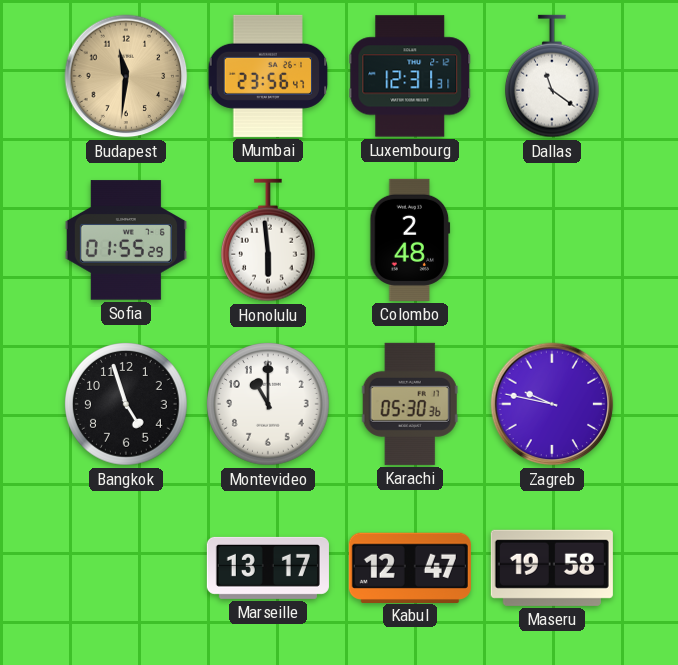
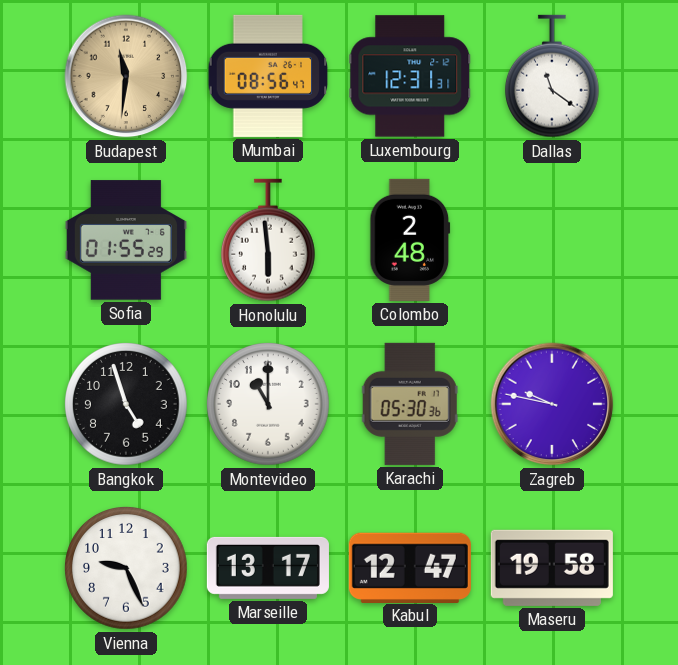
Mumbai: 23:56 -> 08:56 (268, 76)
Vienna: none -> 9:26 (127, 569)
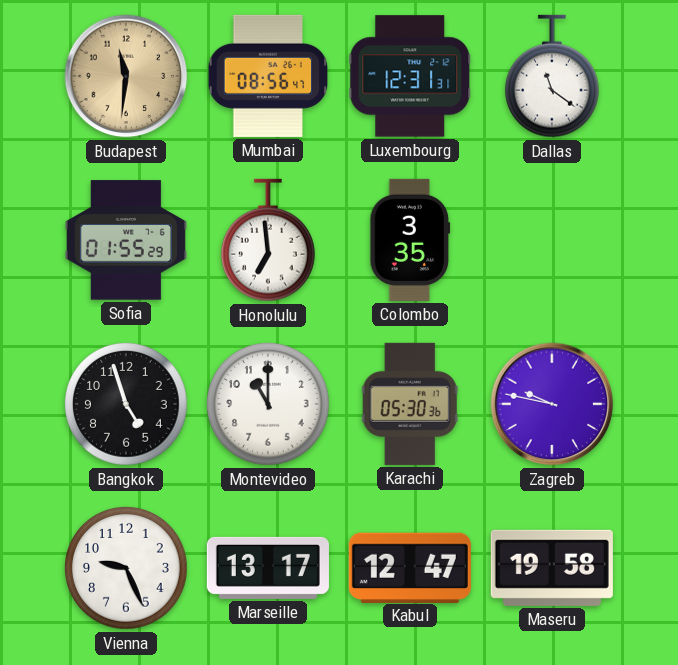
Honolulu: 5:59 -> 6:59 (268, 240)
Colombo: 2:48 -> 3:35 (410, 240)
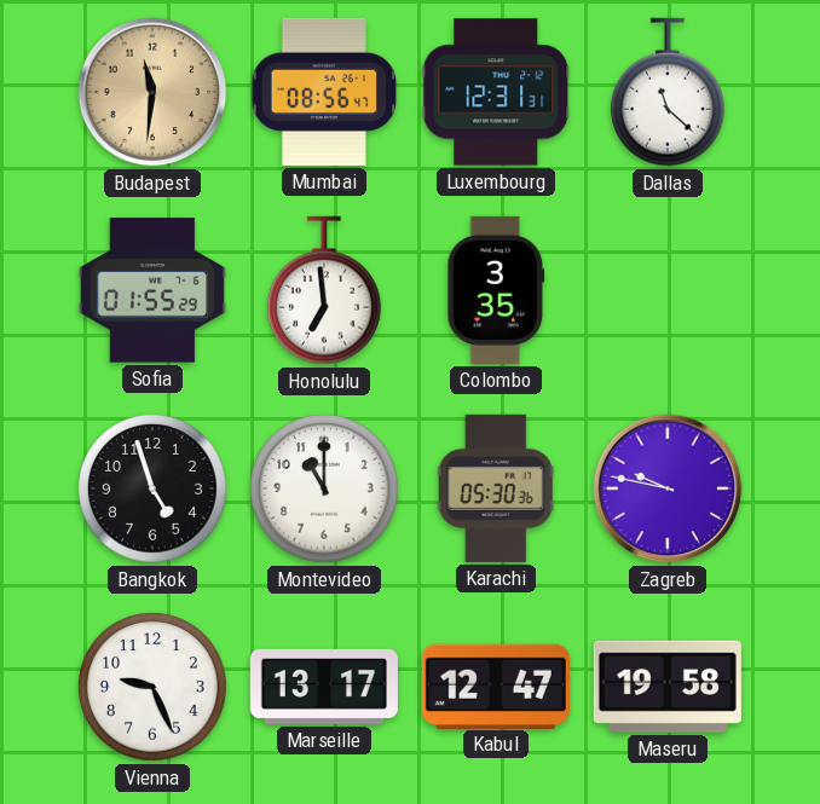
Dallas: 11:21 -> 11:22 (668, 92)
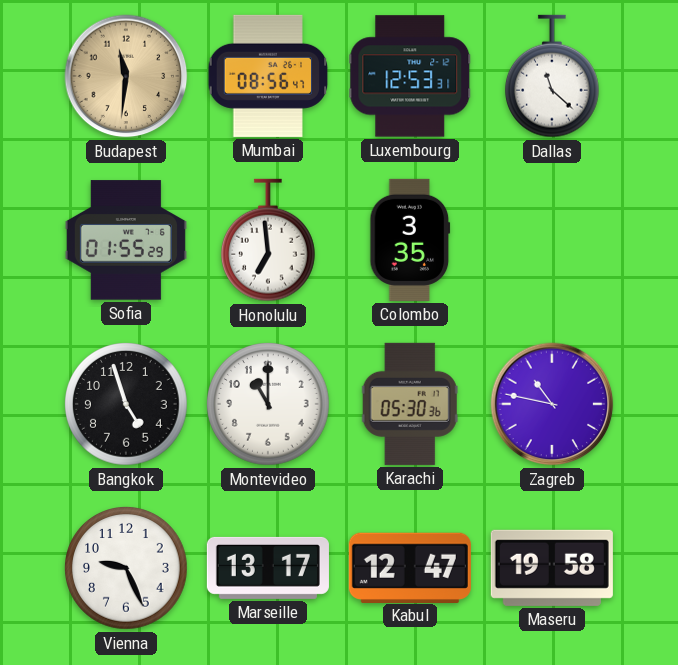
Luxembourg: 12:31 -> 12:53 (410, 76)
Zagreb: 9:47 -> 10:47 (552, 404)
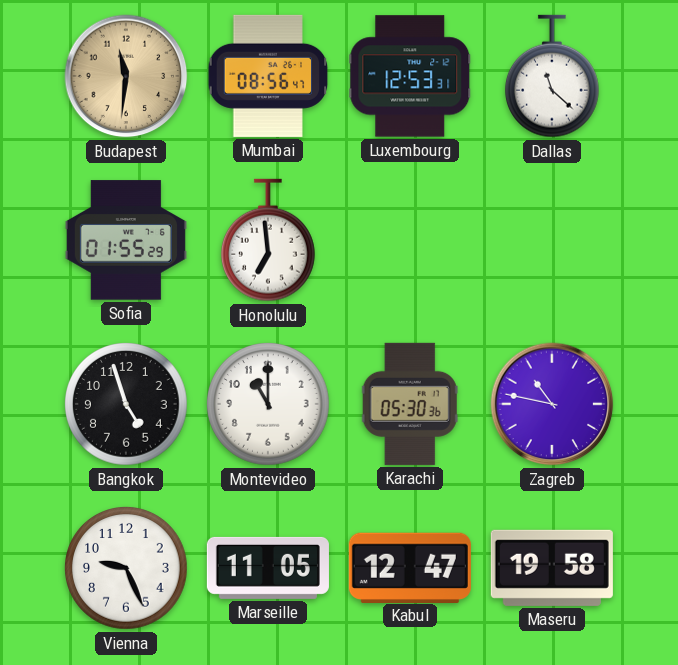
Colombo: 3:35 -> none (410, 240)
Marseille: 13:17 -> 11:05 (268, 568)
